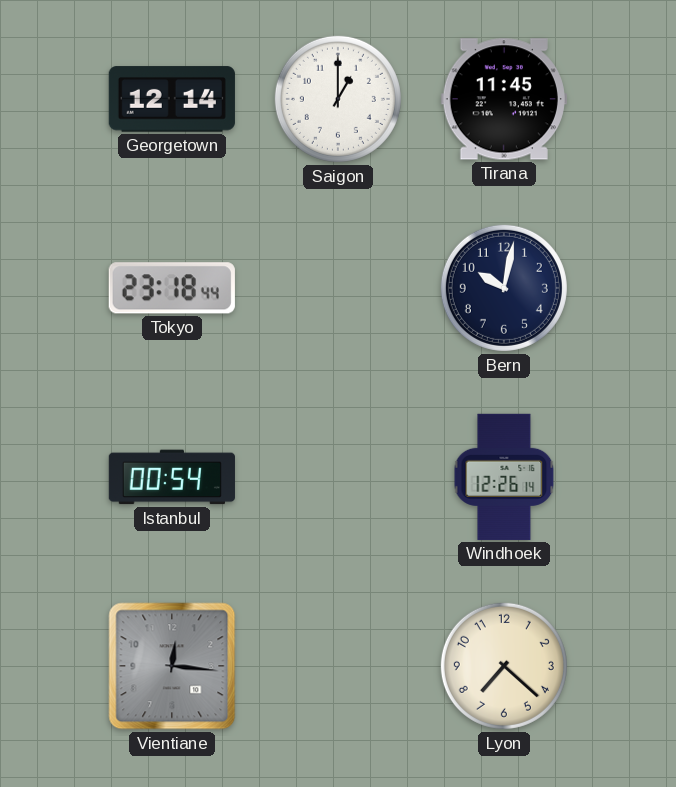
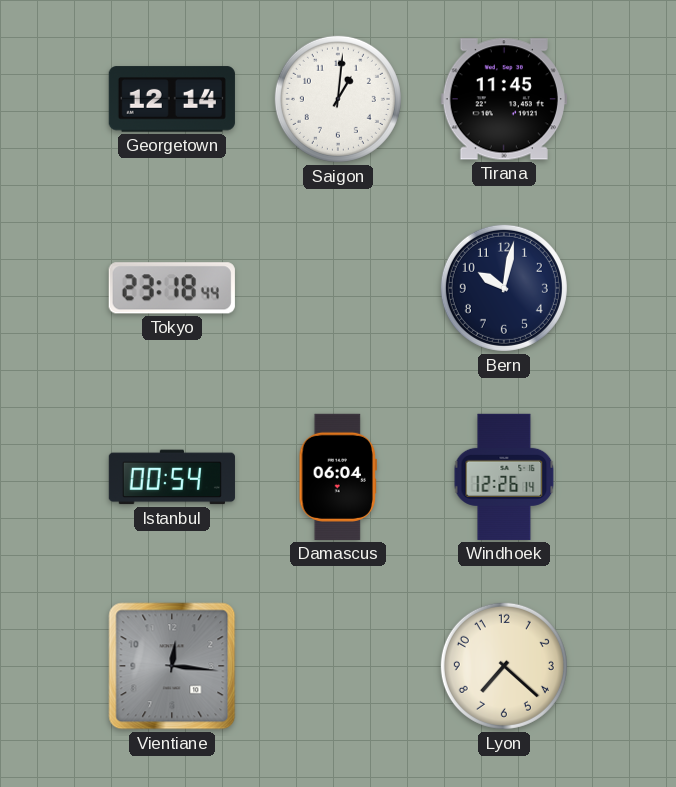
Saigon: 1:00 -> 1:01 (338, 99)
Damascus: none -> 06:04 (338, 477)
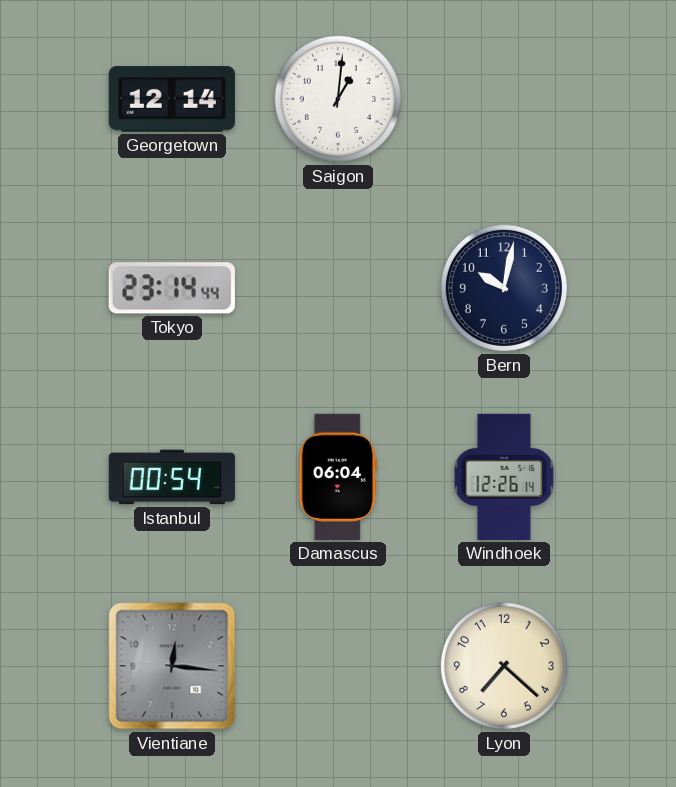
Tirana: 11:45 -> none (504, 99)
Tokyo: 23:18 -> 23:14 (172, 288)
